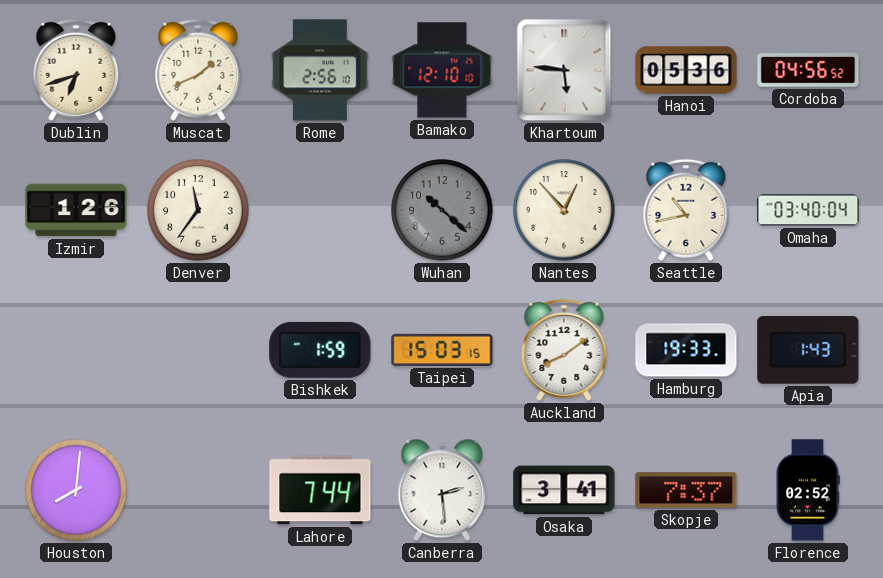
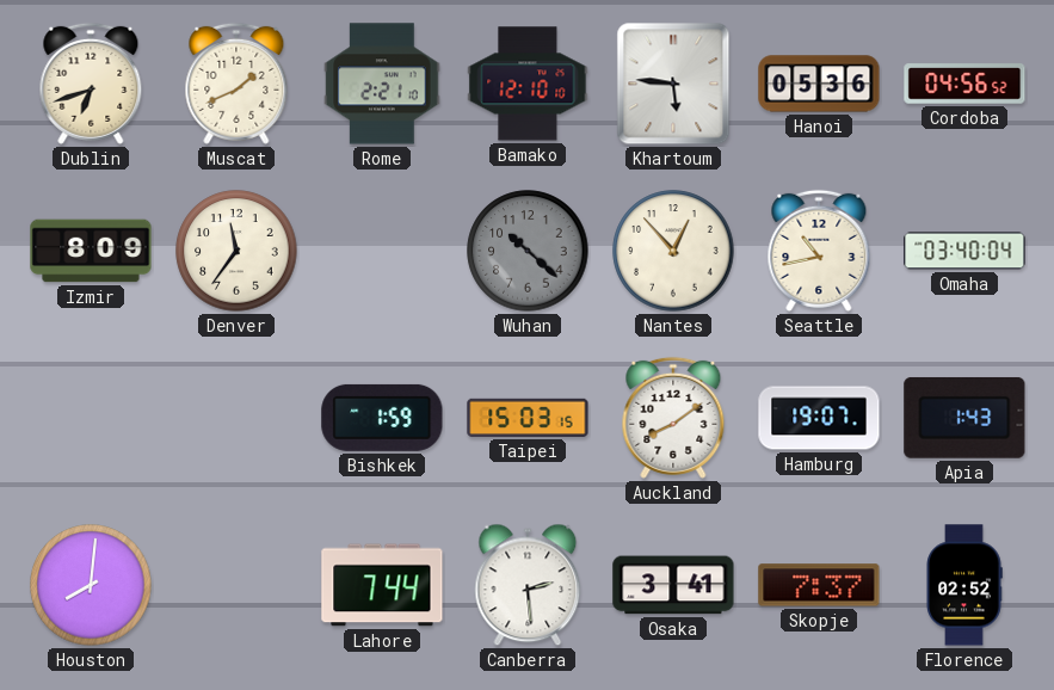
Rome: 2:56 -> 2:21 (382, 84)
Izmir: 1:26 -> 8:09 (91, 251)
Hamburg: 19:33 -> 19:07 (819, 418)
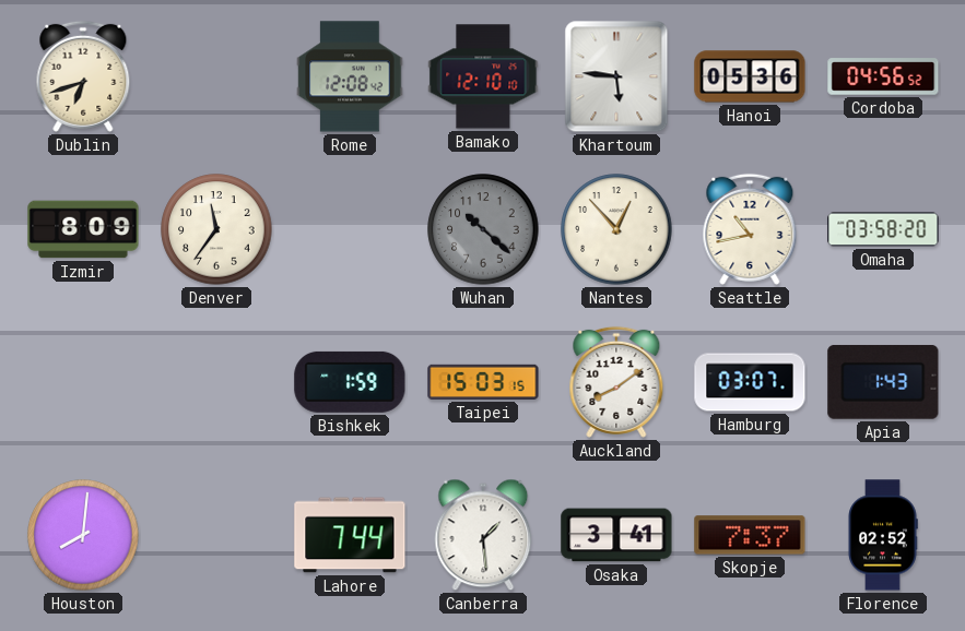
Muscat: 1:41 -> none (236, 84)
Rome: 2:21 -> 12:08 (350, 76)
Omaha: 03:40 -> 03:58 (883, 229)
Hamburg: 19:07 -> 03:07 (750, 382)
Canberra: 2:29 -> 1:29 (483, 535)
